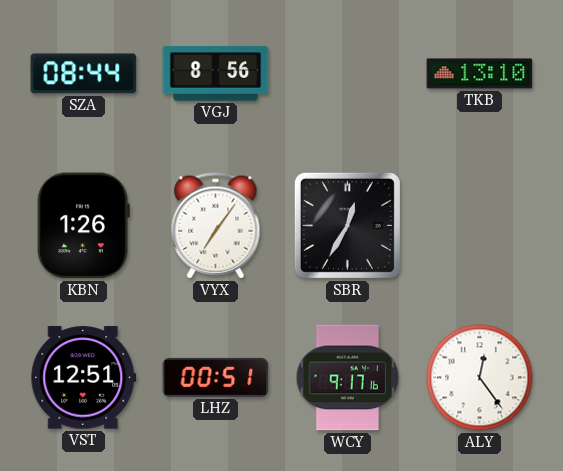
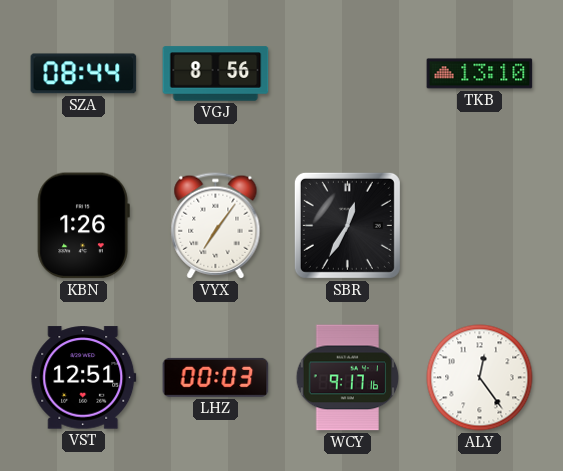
LHZ: 00:51 -> 00:03 (216, 377)
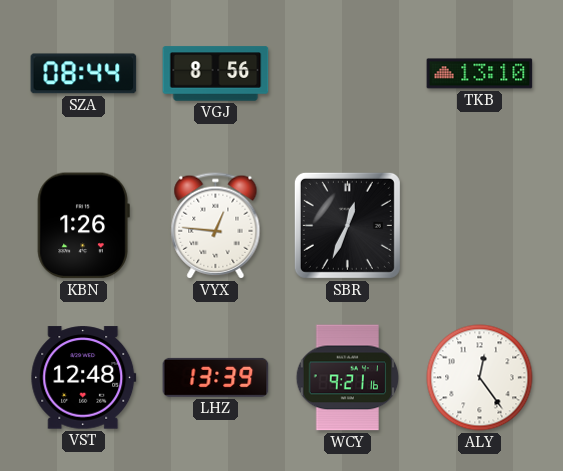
VYX: 7:06 -> 12:46 (216, 226)
SBR: 12:35 -> 12:34 (347, 225)
VST: 12:51 -> 12:48 (84, 378)
LHZ: 00:03 -> 13:39 (216, 377)
WCY: 9:17 -> 9:21 (348, 378)
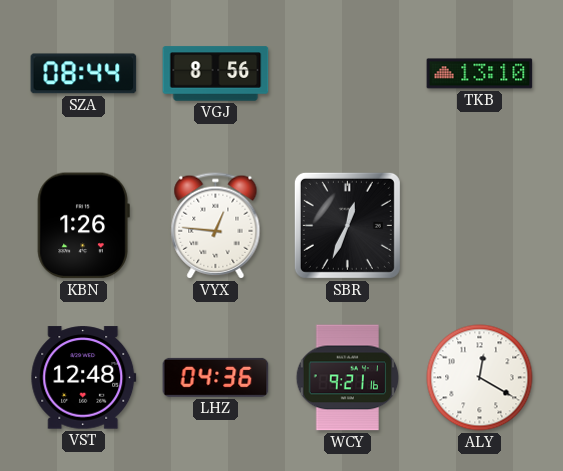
LHZ: 13:39 -> 04:36 (216, 377)
ALY: 12:24 -> 12:20 (480, 378)
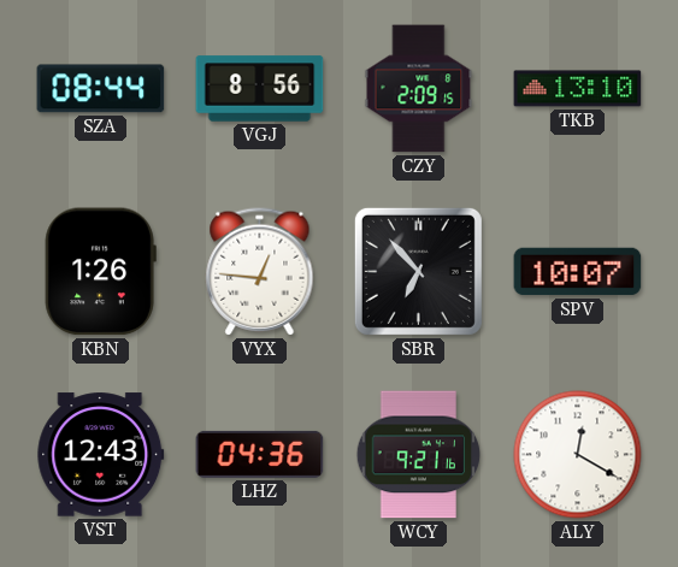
CZY: none -> 2:09 (419, 89)
SBR: 12:34 -> 6:53 (418, 271)
SPV: none -> 10:07 (578, 272)
VST: 12:48 -> 12:43 (101, 455)
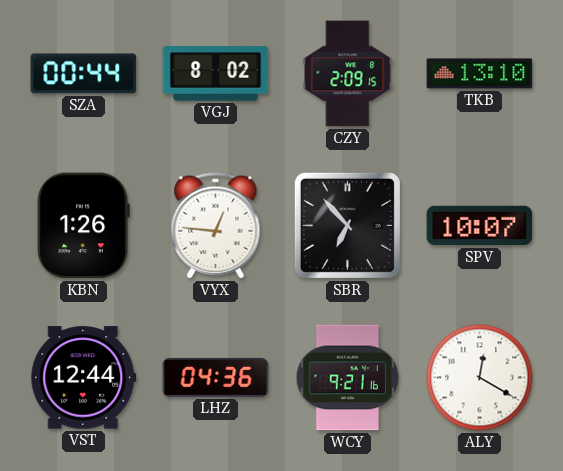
SZA: 08:44 -> 00:44 (84, 74)
VGJ: 8:56 -> 8:02 (216, 74)
VST: 12:43 -> 12:44 (84, 378)
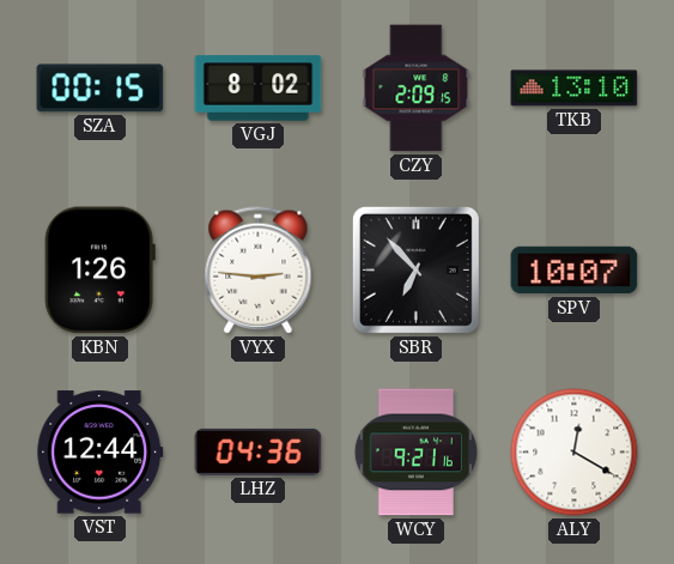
SZA: 00:44 -> 00:15 (101, 89)
VYX: 12:46 -> 2:46 (259, 271)
